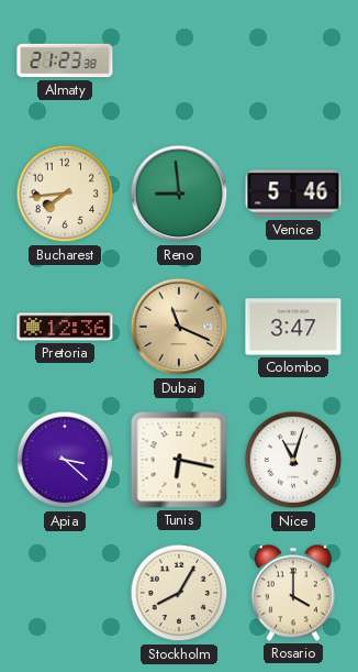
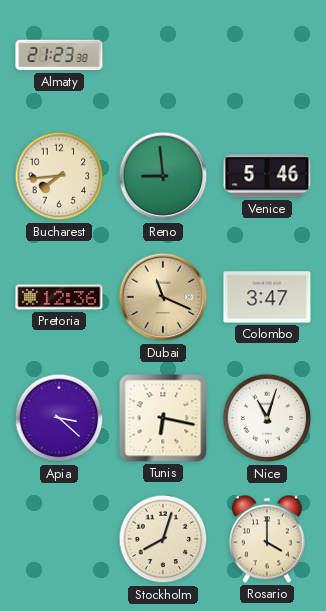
Stockholm: 8:05 -> 8:03 (163, 539)
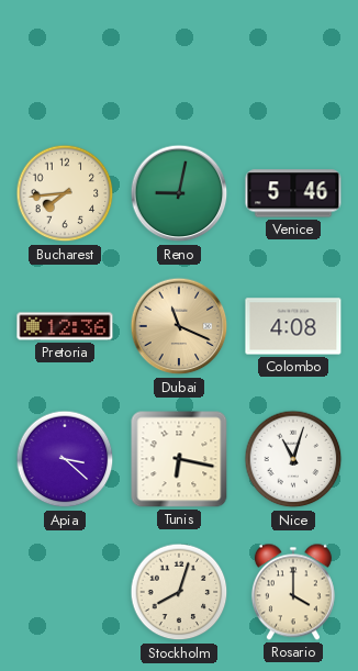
Almaty: 21:23 -> none (59, 55)
Reno: 8:59 -> 9:02 (179, 193)
Colombo: 3:47 -> 4:08 (293, 326)
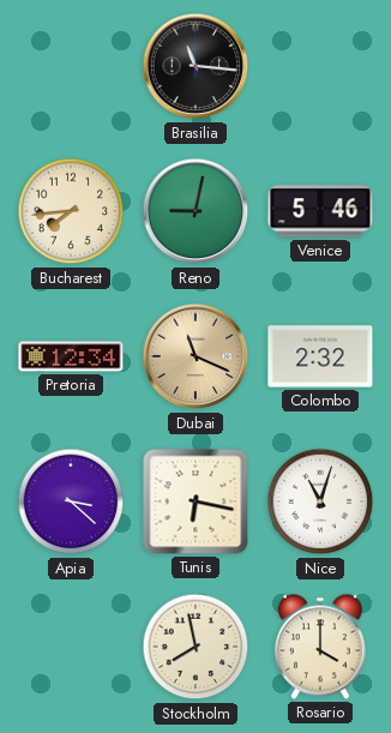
Brasilia: none -> 11:16 (195, 66)
Pretoria: 12:36 -> 12:34 (71, 356)
Colombo: 4:08 -> 2:32 (320, 356)
Stockholm: 8:03 -> 7:58 (195, 647)
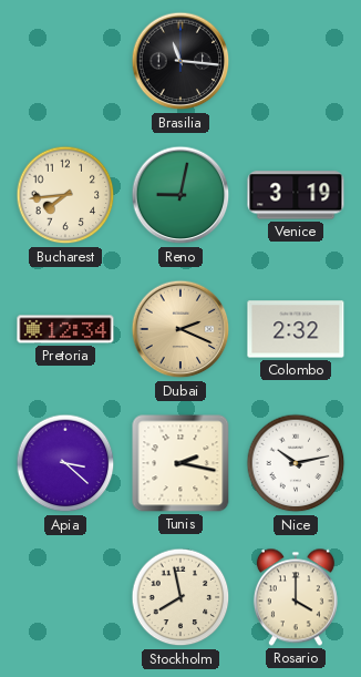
Venice: 5:46 -> 3:19 (296, 195)
Dubai: 11:19 -> 2:19 (180, 329)
Tunis: 6:17 -> 2:17 (180, 463)
Nice: 11:03 -> 10:13 (296, 463)
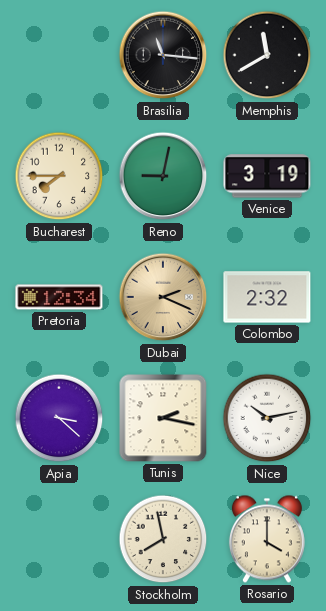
Memphis: none -> 11:40 (267, 55)
Bucharest: 7:44 -> 7:45 (59, 176)
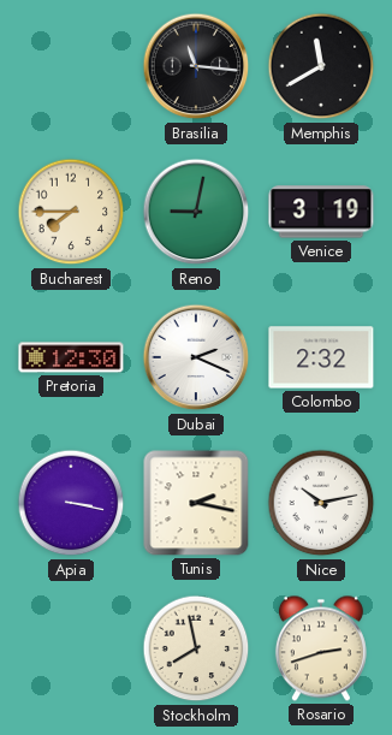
Pretoria: 12:34 -> 12:30 (71, 357)
Dubai dial: champagne -> white (196, 357)
Apia: 3:22 -> 3:17 (71, 503)
Rosario: 4:00 -> 2:42 (321, 648)
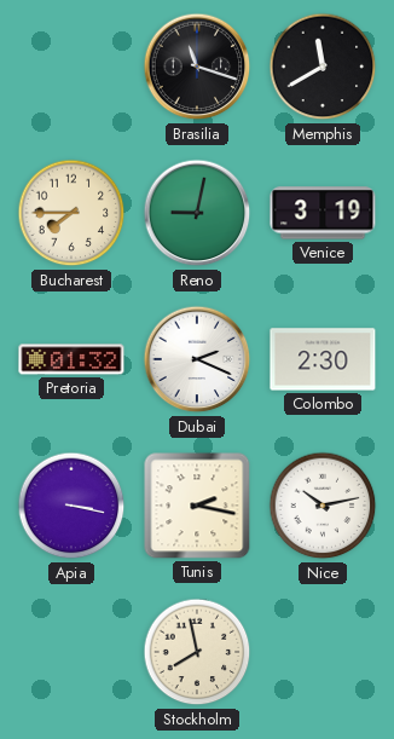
Brasilia: 11:16 -> 11:18 (197, 67)
Pretoria: 12:30 -> 01:32 (71, 359)
Colombo: 2:32 -> 2:30 (323, 359)
Rosario: 2:42 -> none (321, 648)
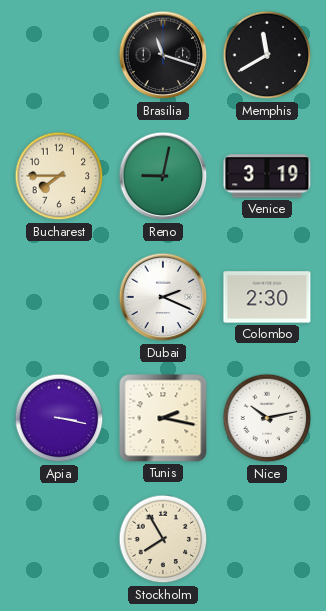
Pretoria: 01:32 -> none (71, 359)
Stockholm: 7:58 -> 7:55 (163, 539)
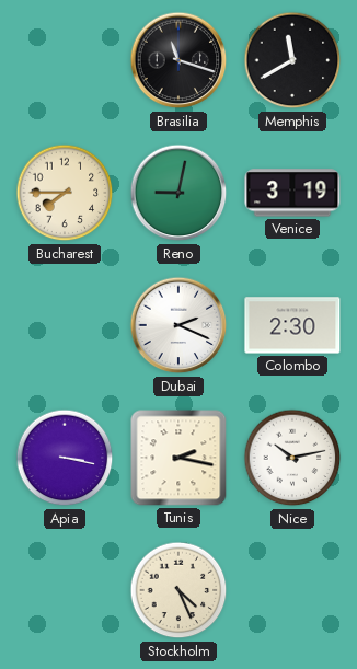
Stockholm: 7:55 -> 4:26 (178, 590)
